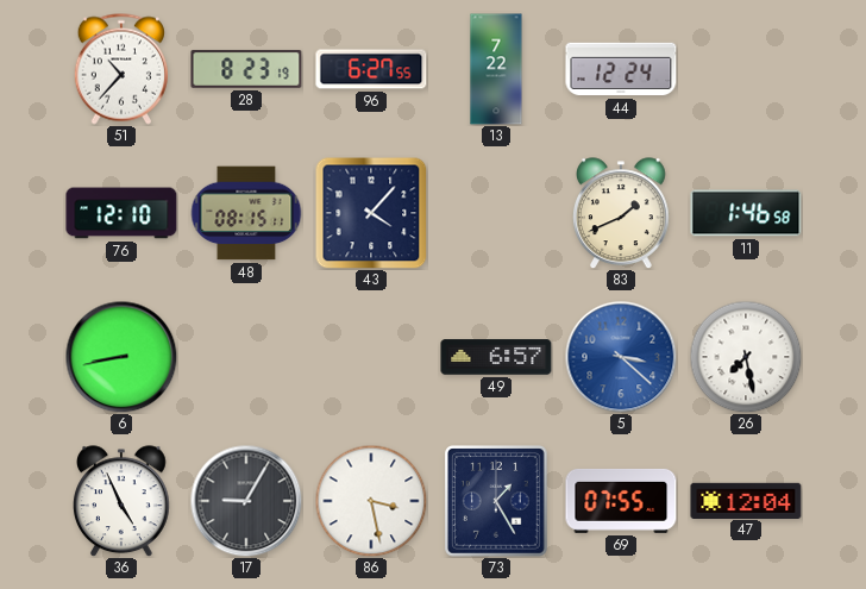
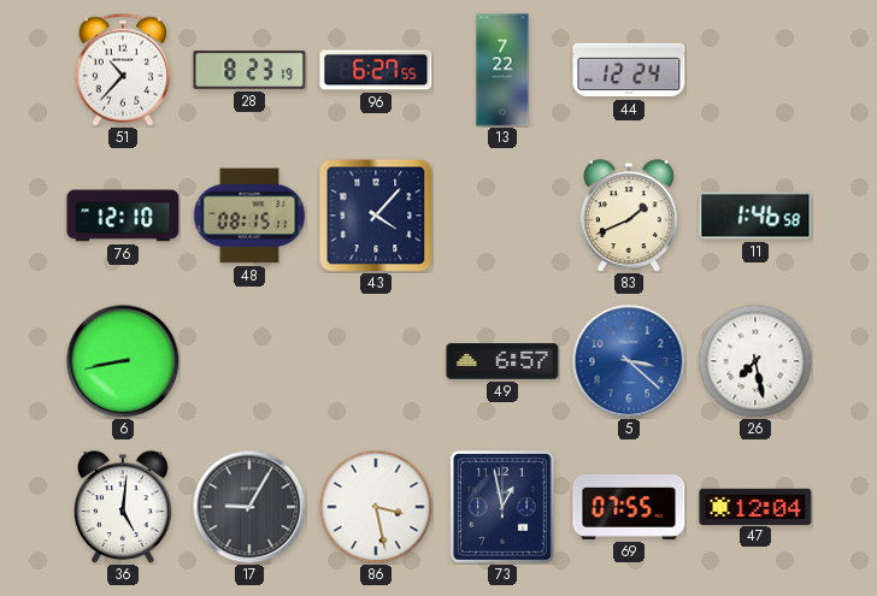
36: 4:56 -> 5:01 (124, 507)
73: 1:25 -> 12:58 (504, 508)
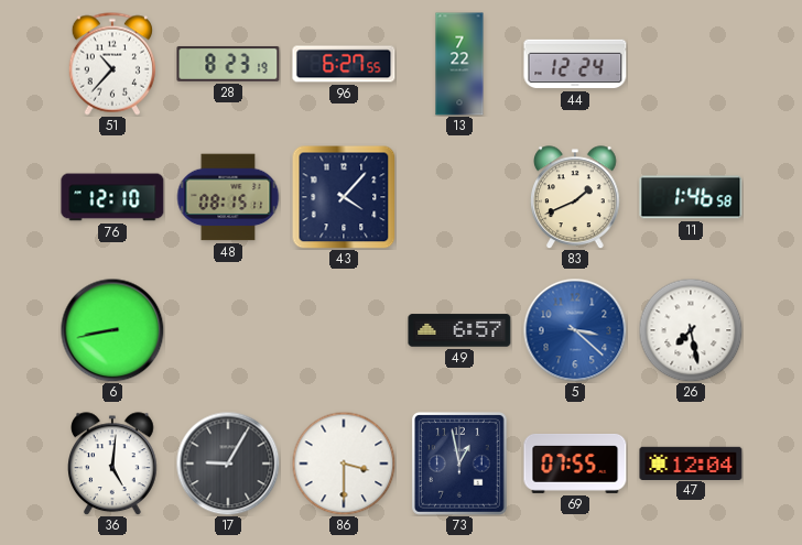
86: 3:28 -> 3:30 (344, 464)
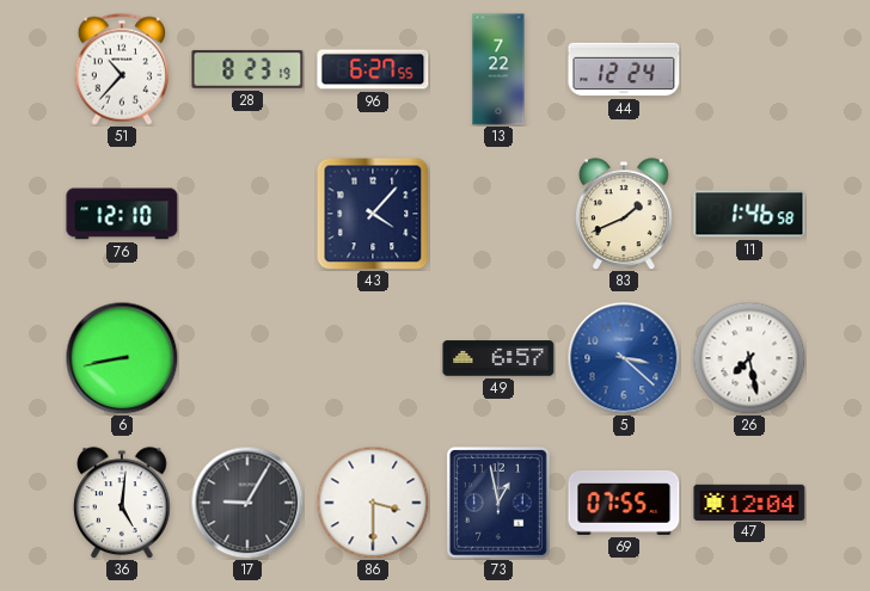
48: 08:15 -> none (228, 197)
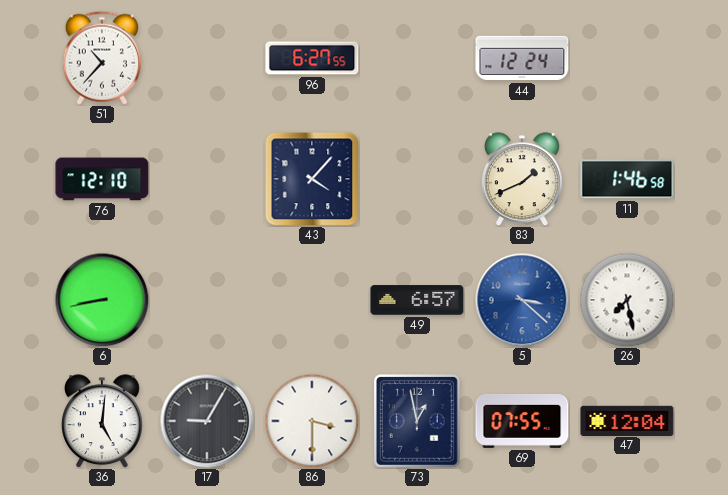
28: 8:23 -> none (247, 69)
13: 7:22 -> none (498, 69)
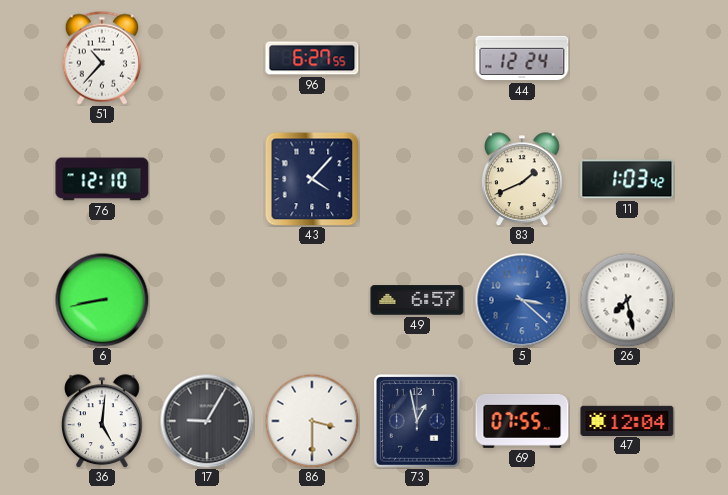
11: 1:46 -> 1:03 (627, 179)
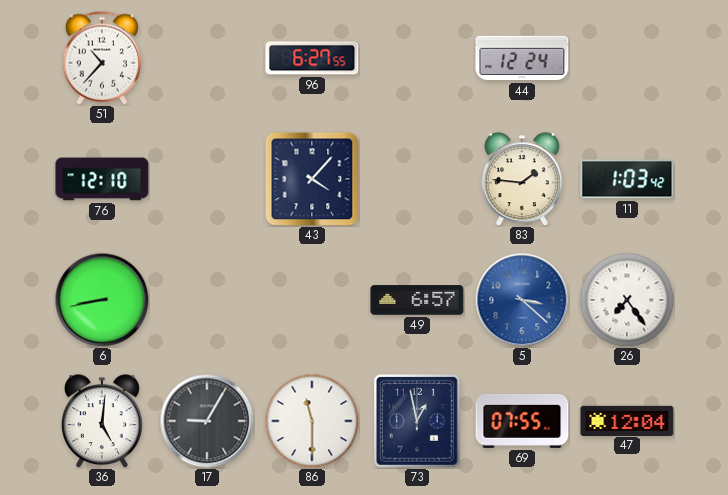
83: 1:41 -> 1:46 (523, 179)
26: 7:28 -> 7:24 (627, 300)
86: 3:30 -> 11:30 (312, 421)
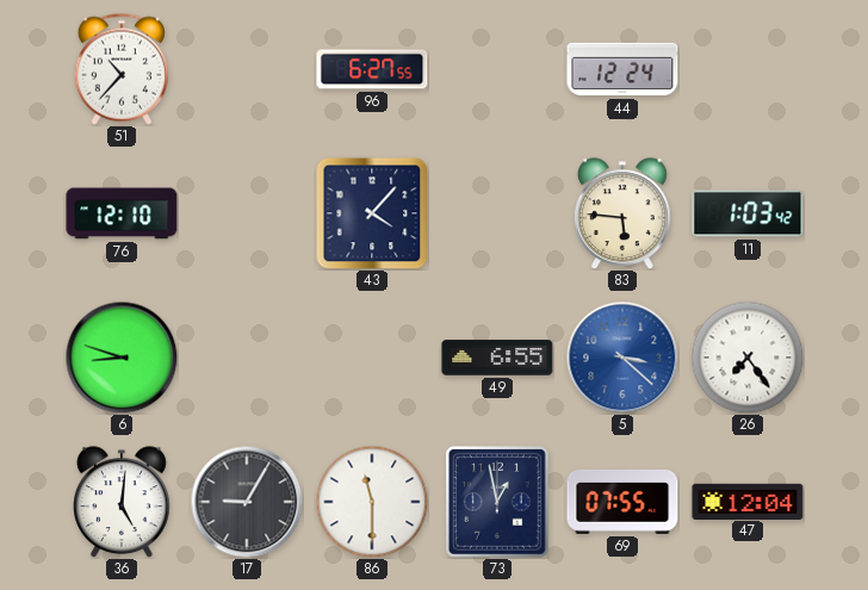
83: 1:46 -> 5:46 (624, 213)
6: 8:43 -> 8:48 (122, 358)
49: 6:57 -> 6:55 (497, 358)
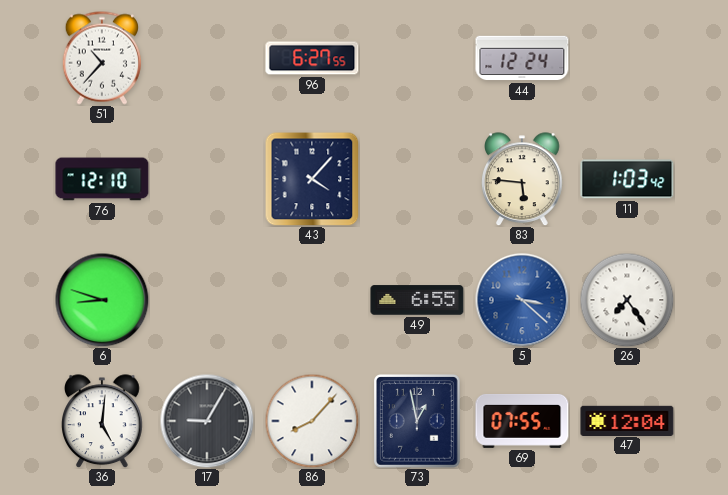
86: 11:30 -> 8:07 (312, 421)
